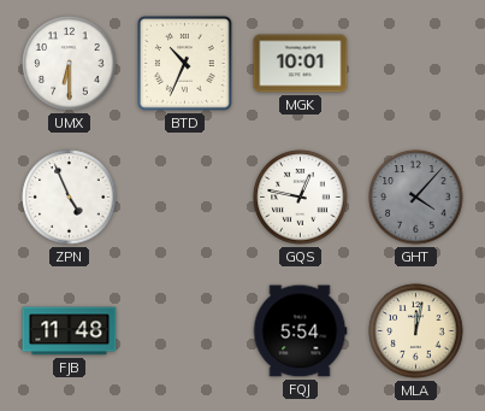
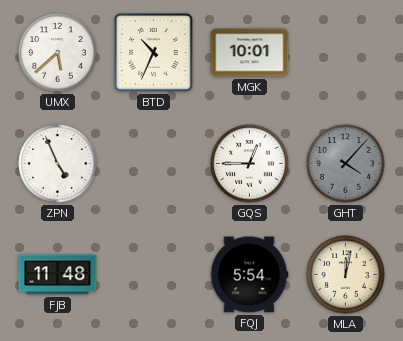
UMX: 6:30 -> 5:38 (58, 53)
GQS: 12:47 -> 12:45 (250, 164)
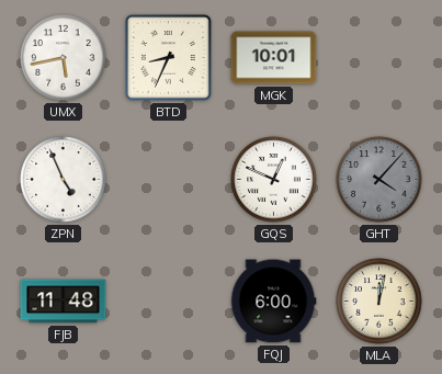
UMX: 5:38 -> 5:43 (64, 58)
BTD: 10:34 -> 8:34 (169, 58)
GQS: 12:45 -> 12:49 (274, 180)
FQJ: 5:54 -> 6:00 (273, 302)
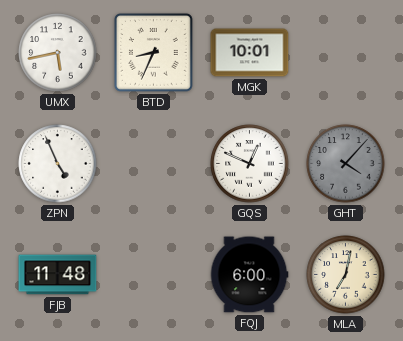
MLA: 12:02 -> 7:02 (346, 275)
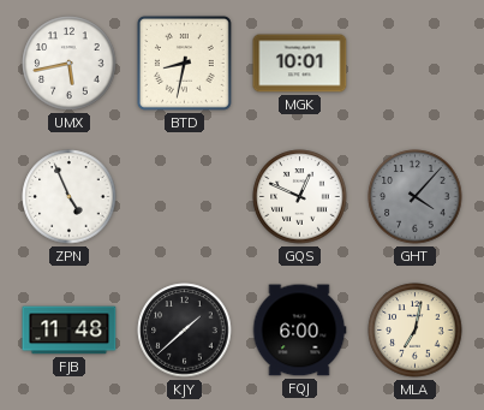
BTD: 8:34 -> 8:32 (185, 64)
KJY: none -> 1:38 (185, 331)
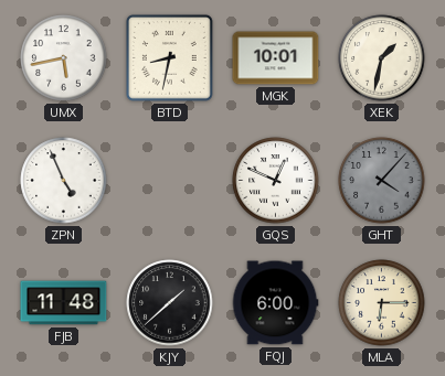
XEK: none -> 1:32 (382, 58)
MLA: 7:02 -> 6:15 (382, 303)
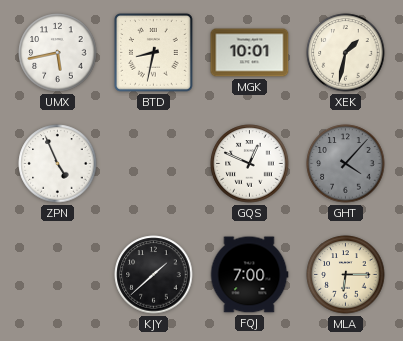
FJB: 11:48 -> none (64, 303)
FQJ: 6:00 -> 7:00 (249, 275)
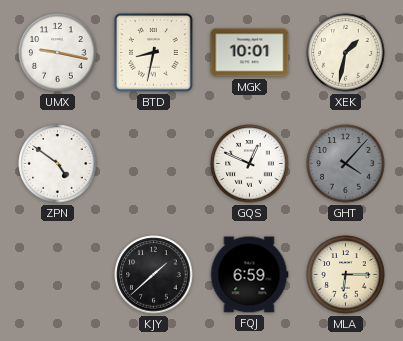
UMX: 5:43 -> 9:17 (58, 53)
ZPN: 4:56 -> 4:51 (58, 164)
FQJ: 7:00 -> 6:59 (249, 275)
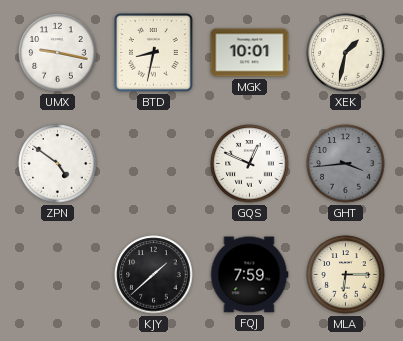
GHT: 4:07 -> 3:44 (346, 164)
FQJ: 6:59 -> 7:59 (249, 275)
